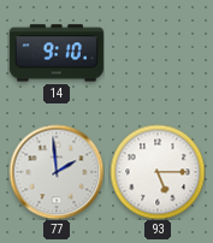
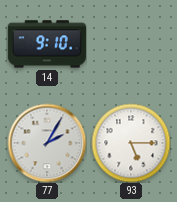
77: 1:59 -> 2:05 (47, 143)
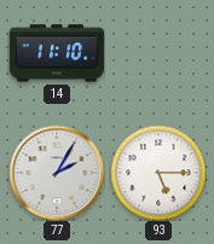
14: 9:10 -> 11:10 (57, 53)
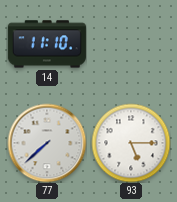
77: 2:05 -> 7:38 (47, 143)
